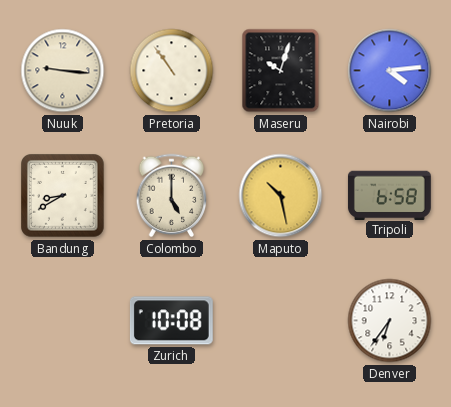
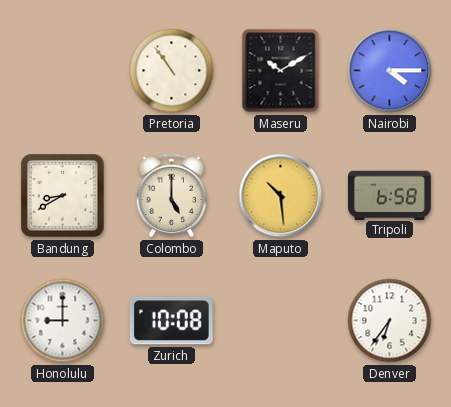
Nuuk: 9:16 -> none (63, 71)
Maseru: 10:03 -> 10:10 (281, 71)
Nairobi: 4:14 -> 4:15 (390, 71)
Maputo: 10:28 -> 10:29 (281, 196)
Honolulu: none -> 9:00 (63, 321)
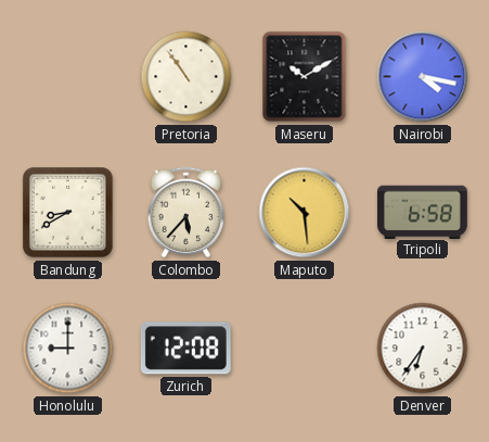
Nairobi: 4:15 -> 4:17 (423, 77)
Colombo: 5:00 -> 5:37 (186, 213)
Zurich: 10:08 -> 12:08 (185, 349)
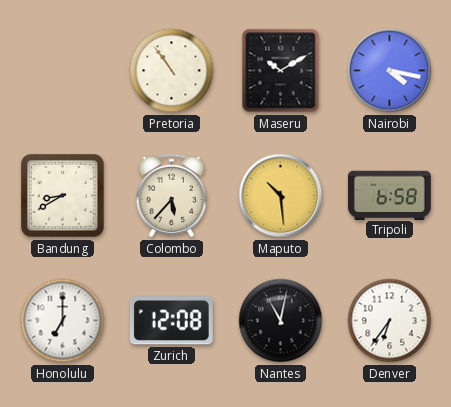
Honolulu: 9:00 -> 7:00 (63, 321)
Nantes: none -> 11:02 (281, 321)
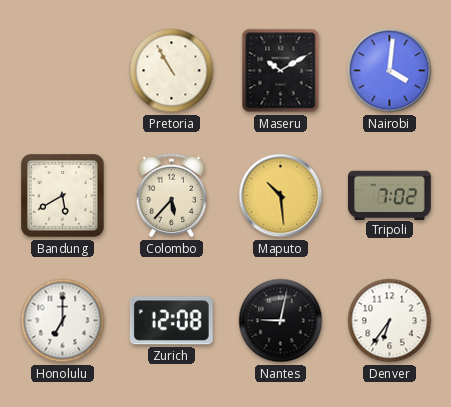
Pretoria: 10:54 -> 10:55 (172, 71)
Nairobi: 4:17 -> 4:01 (390, 71)
Bandung: 8:40 -> 5:40 (63, 196)
Tripoli: 6:58 -> 7:02 (389, 195)
Nantes: 11:02 -> 9:02 (281, 321)
